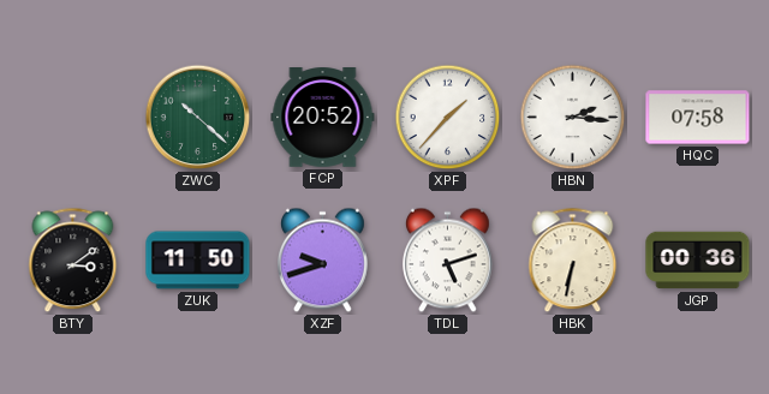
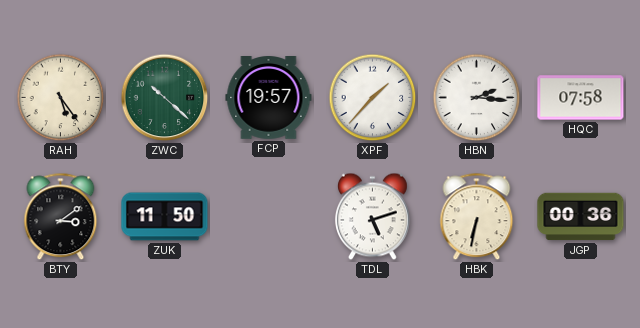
RAH: none -> 5:24 (61, 98)
FCP: 20:52 -> 19:57 (269, 98)
XZF: 9:42 -> none (322, 261)
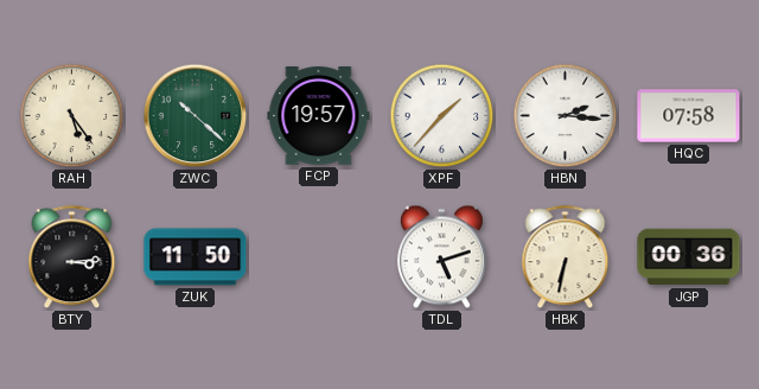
BTY: 3:09 -> 3:14 (72, 257)
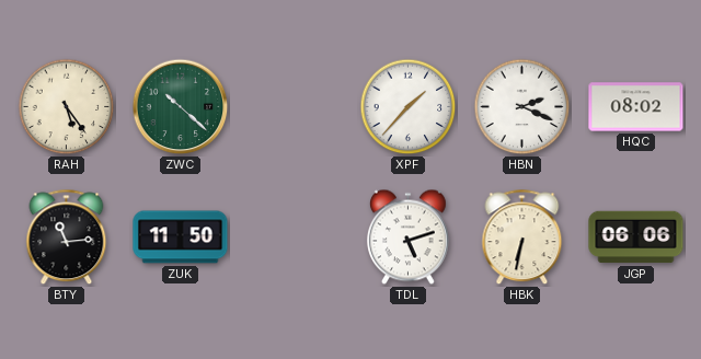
FCP: 19:57 -> none (319, 116)
HBN: 2:16 -> 2:19 (522, 107)
HQC: 07:58 -> 08:02 (636, 107)
BTY: 3:14 -> 11:14 (67, 238)
JGP: 00:36 -> 06:06 (636, 238)
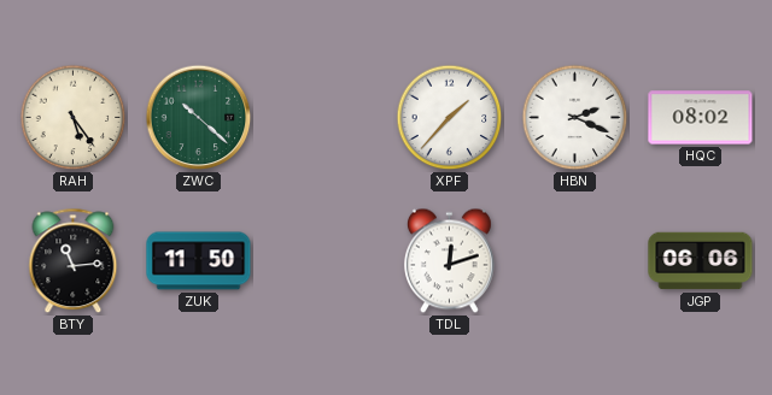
TDL: 5:12 -> 12:12 (449, 261)
HBK: 6:32 -> none (522, 238)
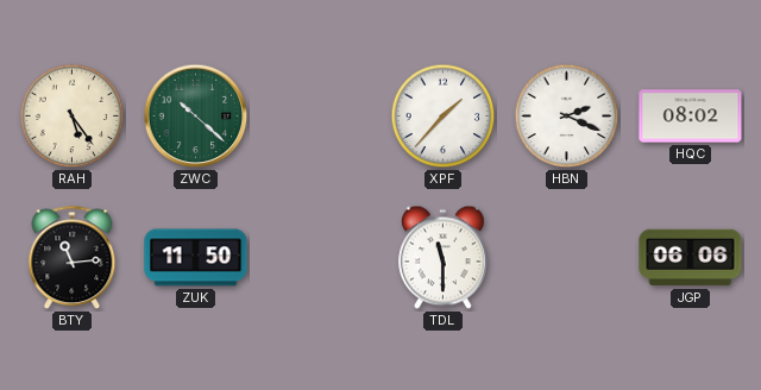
TDL: 12:12 -> 11:30 (442, 258)
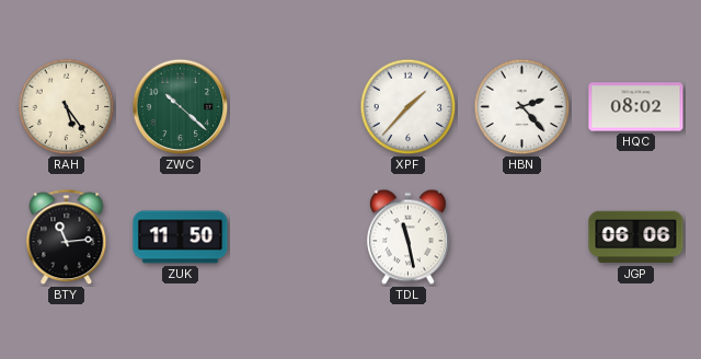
HBN: 2:19 -> 2:23 (522, 107)
TDL: 11:30 -> 11:28 (407, 238)
